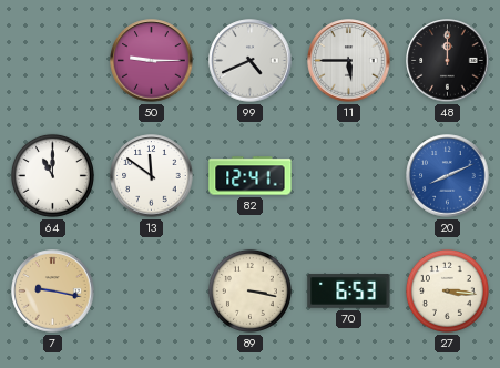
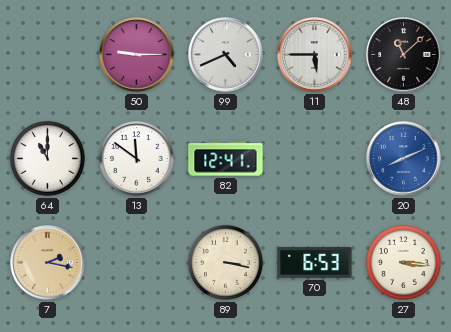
48: 12:00 -> 11:08 (404, 55)
7: 9:17 -> 2:17 (48, 263)
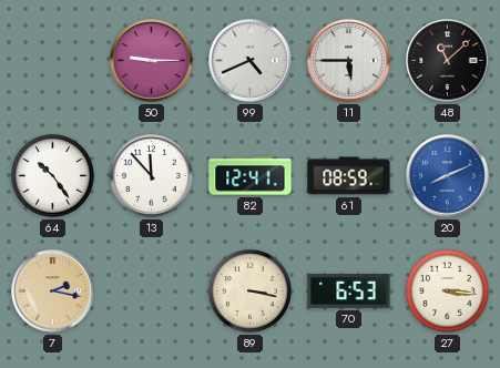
64: 11:00 -> 10:24 (52, 175)
13: 11:51 -> 11:53 (152, 176)
61: none -> 08:59 (349, 176)
